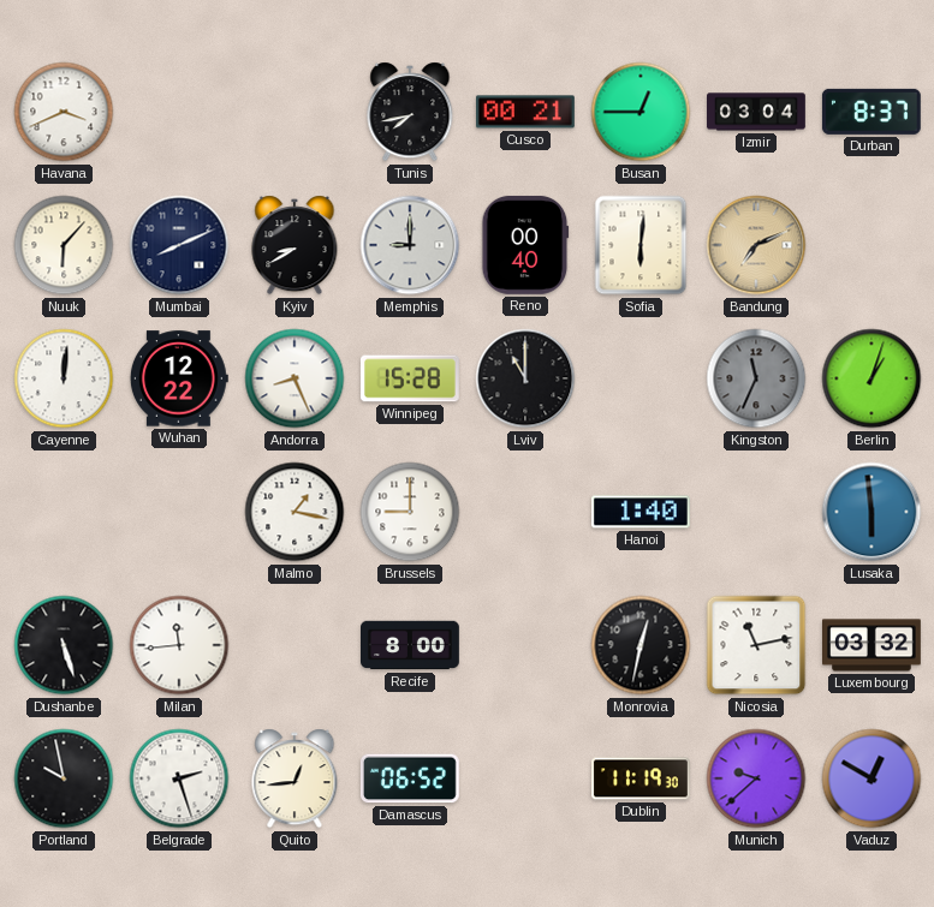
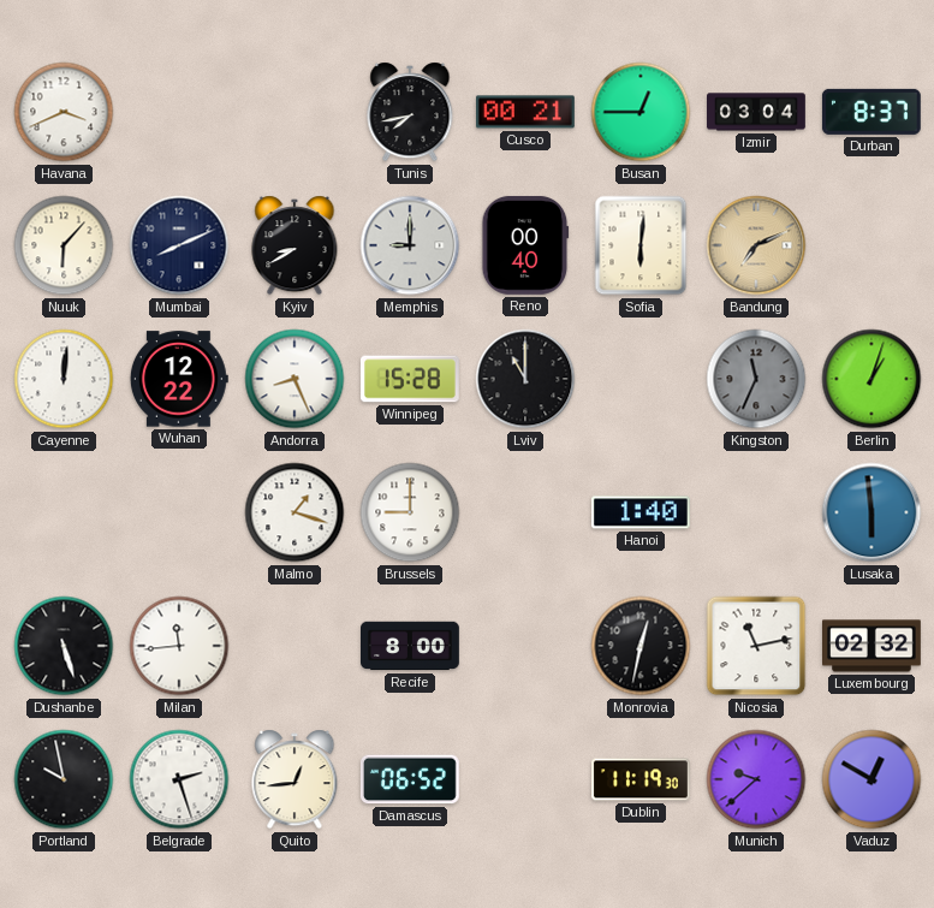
Malmo: 1:17 -> 1:18 (295, 512)
Luxembourg: 03:32 -> 02:32 (873, 646)
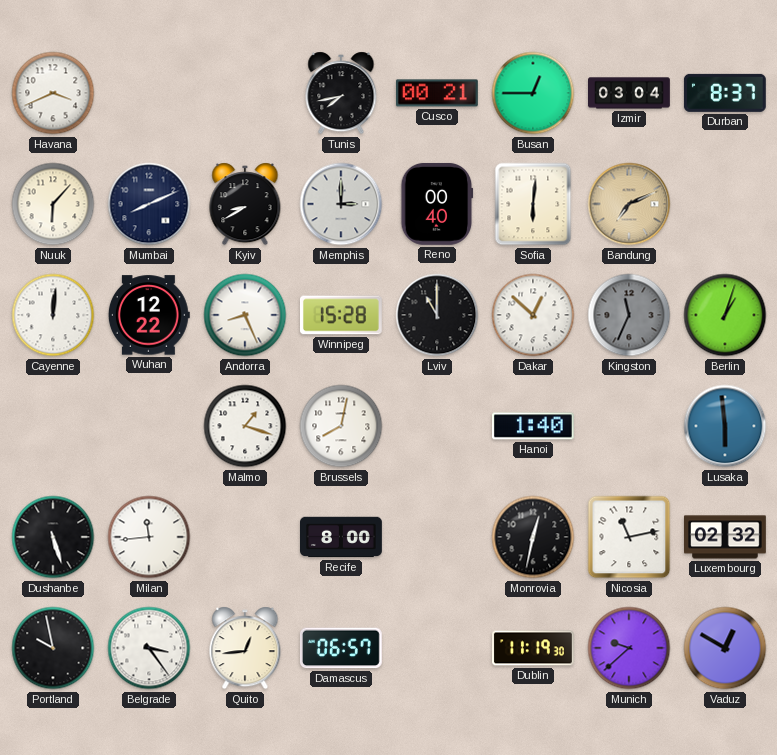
Memphis: 9:00 -> 3:00 (341, 204)
Dakar: none -> 12:52 (533, 315)
Brussels: 9:00 -> 8:02 (341, 426)
Belgrade: 2:27 -> 3:24 (149, 648)
Damascus: 06:52 -> 06:57 (341, 648)
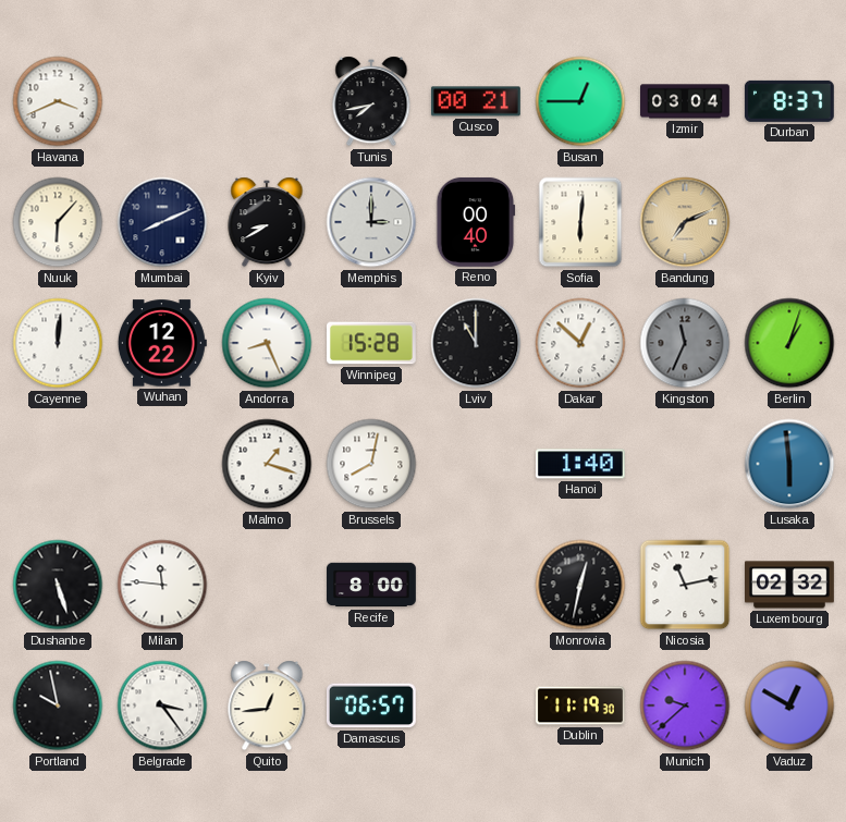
Milan: 11:44 -> 11:46 (162, 585)
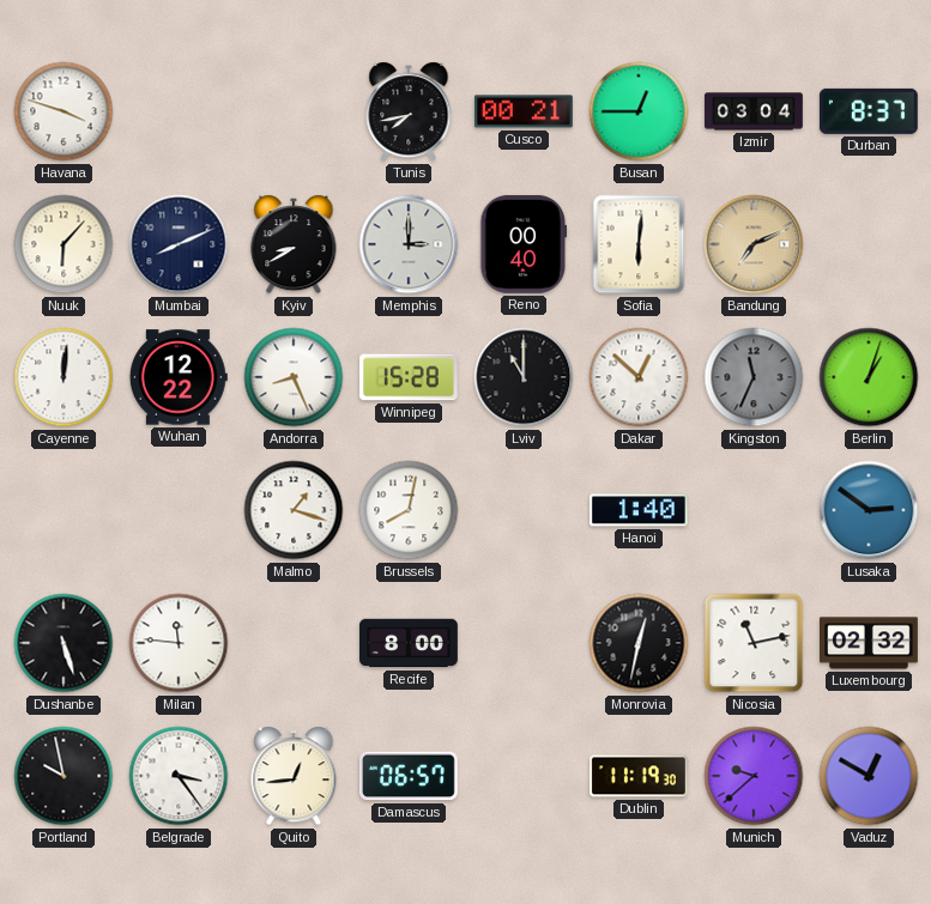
Havana: 3:41 -> 3:48 (64, 111)
Lusaka: 5:59 -> 2:51 (869, 510)
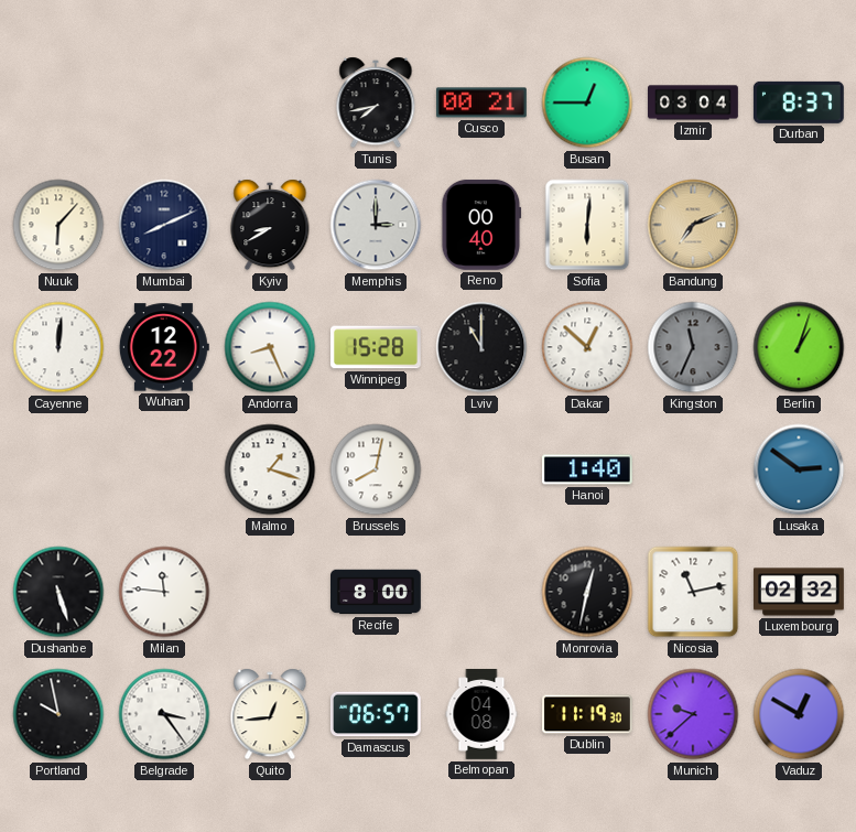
Havana: 3:48 -> none (64, 111)
Belmopan: none -> 04:08 (481, 715)
